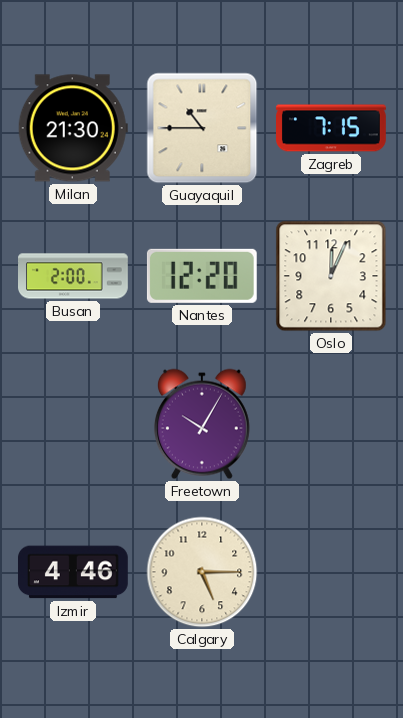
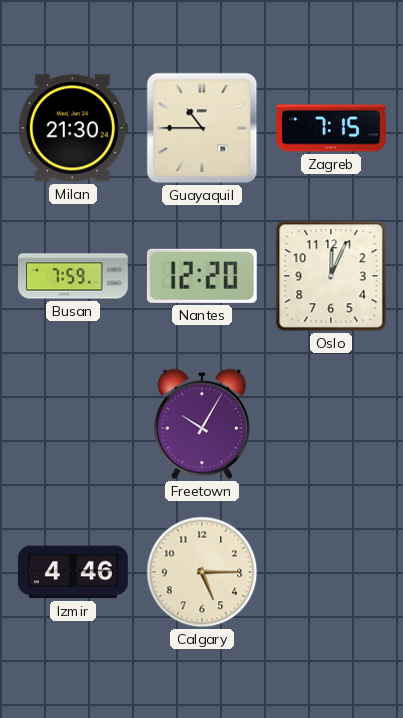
Busan: 2:00 -> 7:59 (74, 276)
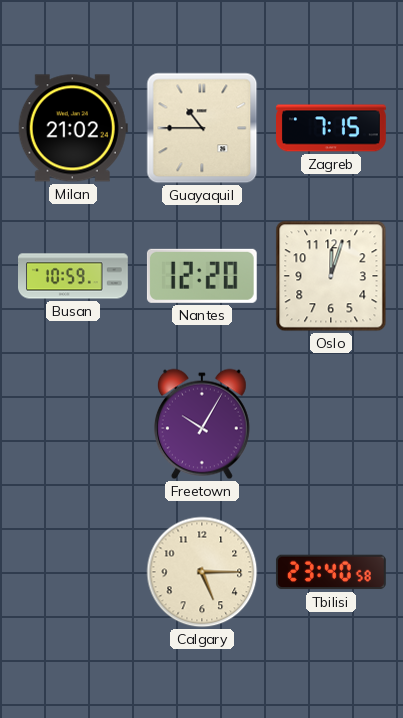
Milan: 21:30 -> 21:02 (73, 128)
Busan: 7:59 -> 10:59 (74, 276)
Oslo: 12:04 -> 12:03 (331, 276)
Izmir: 4:46 -> none (73, 572)
Tbilisi: none -> 23:40 (331, 572)
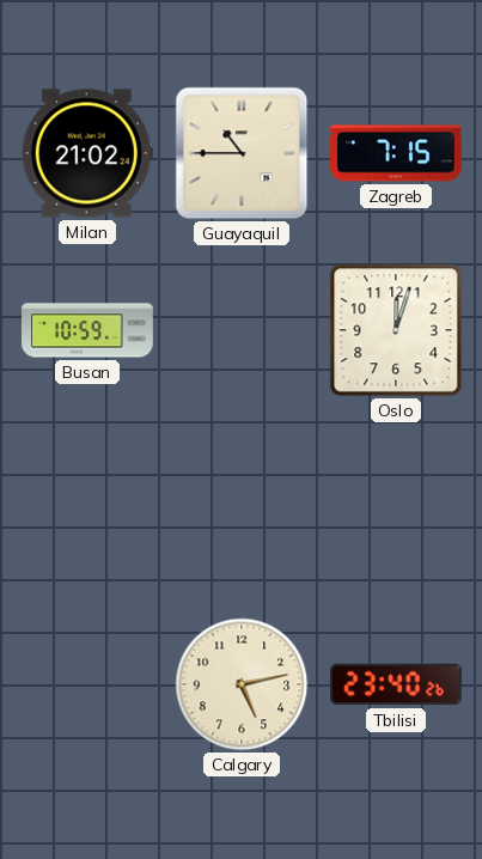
Nantes: 12:20 -> none (202, 276)
Freetown: 10:05 -> none (202, 424)
Calgary: 5:15 -> 5:13 (242, 684)
Tbilisi: 23:40:58 -> 23:40:26 (396, 684)
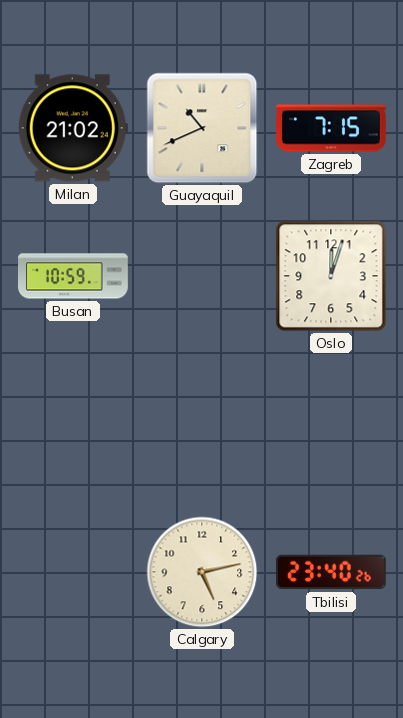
Guayaquil: 10:45 -> 10:41 (202, 128)
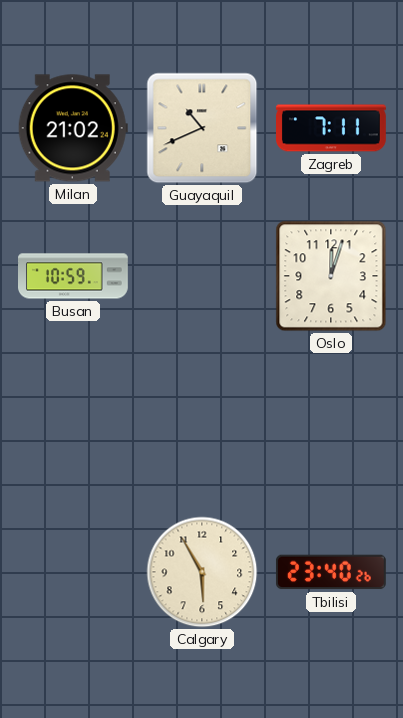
Zagreb: 7:15 -> 7:11 (332, 128)
Calgary: 5:13 -> 5:55 (202, 572)
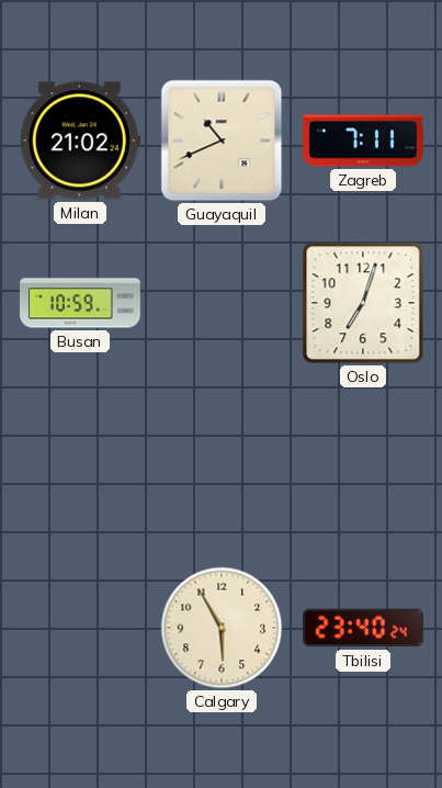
Oslo: 12:03 -> 7:03 (363, 303)
Tbilisi: 23:40:26 -> 23:40:24 (363, 628)
